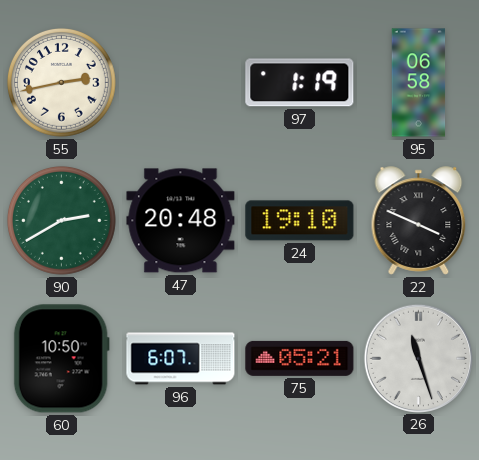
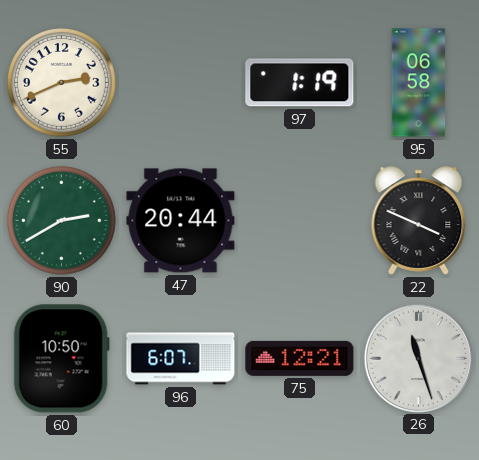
55: 2:43 -> 2:41 (61, 82)
47: 20:48 -> 20:44 (181, 221)
24: 19:10 -> none (300, 221)
75: 05:21 -> 12:21 (300, 358)
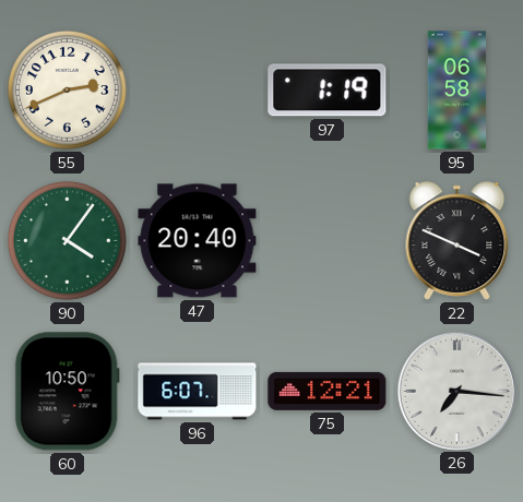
90: 2:40 -> 4:06 (67, 240)
47: 20:44 -> 20:40 (198, 241)
26: 11:27 -> 7:16 (456, 391)
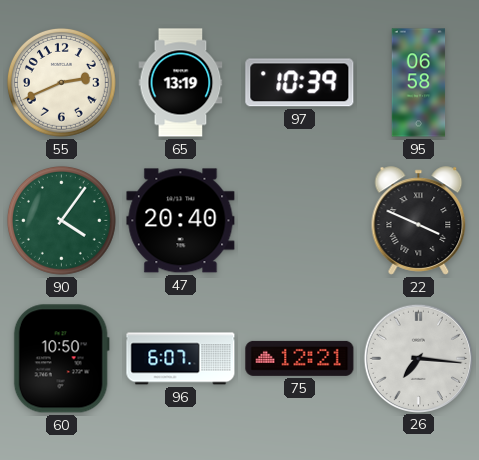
65: none -> 13:19 (181, 83)
97: 1:19 -> 10:39 (300, 83)
